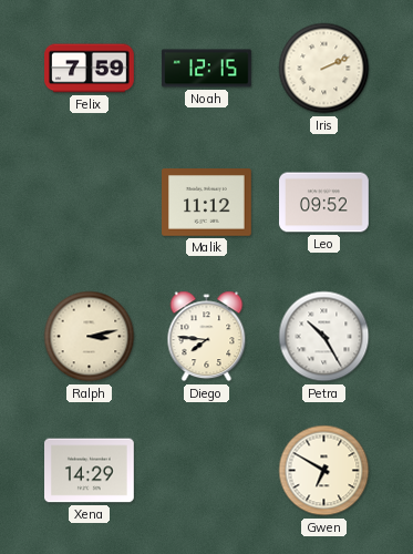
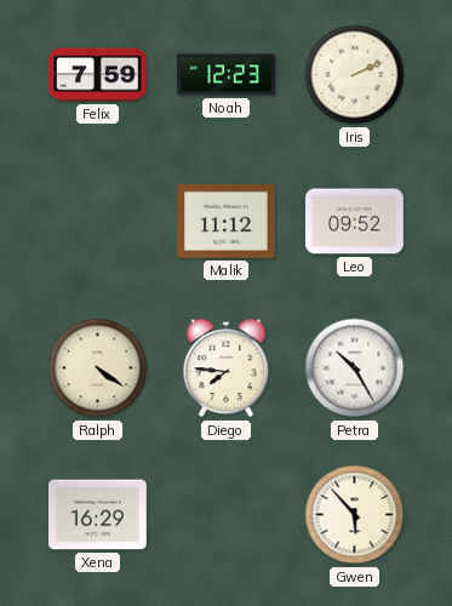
Noah: 12:15 -> 12:23 (227, 75)
Ralph: 3:13 -> 4:21 (98, 368)
Xena: 14:29 -> 16:29 (98, 515)
Gwen: 6:50 -> 5:53 (355, 515)
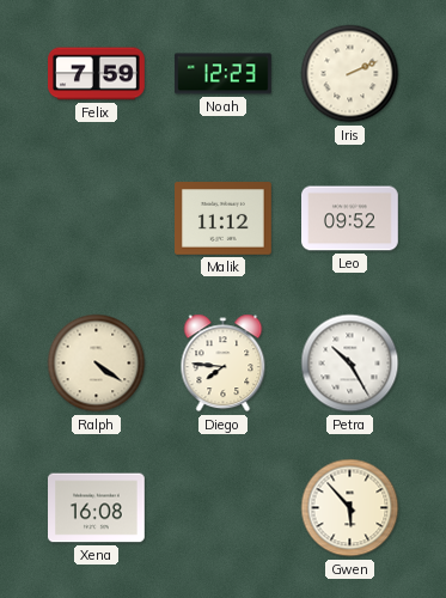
Xena: 16:29 -> 16:08 (97, 508)
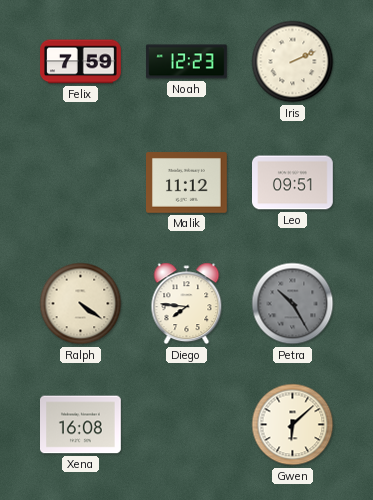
Leo: 09:52 -> 09:51 (293, 183)
Petra dial: white -> grey (293, 304)
Gwen: 5:53 -> 6:08 (293, 425)
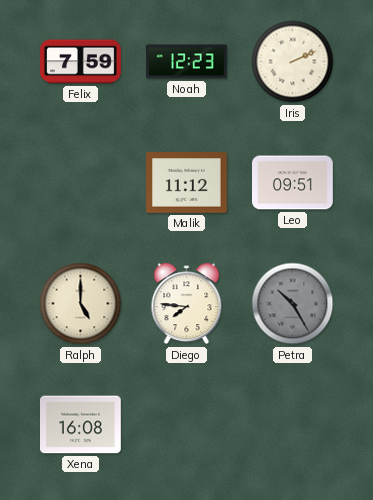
Ralph: 4:21 -> 5:00 (81, 304)
Gwen: 6:08 -> none (293, 425)
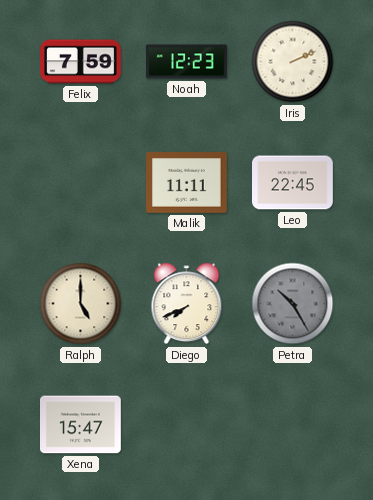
Malik: 11:12 -> 11:11 (187, 183)
Leo: 09:51 -> 22:45 (293, 183)
Diego: 7:46 -> 7:41 (187, 304)
Xena: 16:08 -> 15:47 (81, 425)
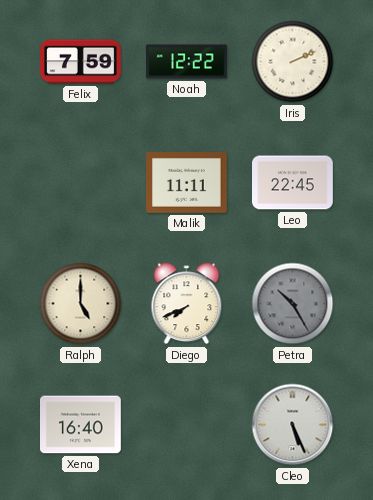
Noah: 12:23 -> 12:22 (187, 62)
Xena: 15:47 -> 16:40 (81, 425)
Cleo: none -> 5:26 (293, 425)
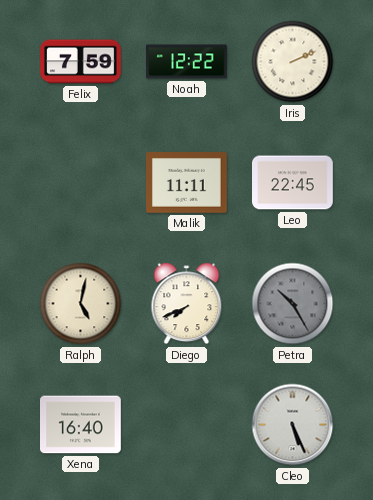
Ralph: 5:00 -> 5:02 (81, 304)
